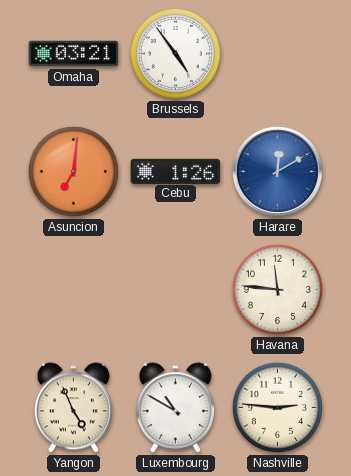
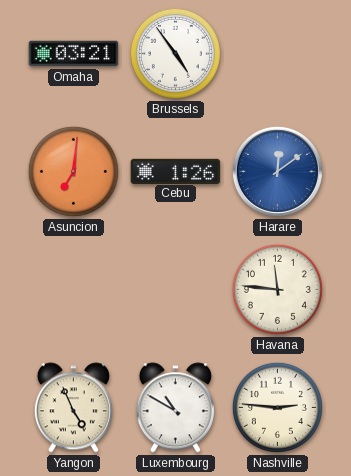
Harare: 12:10 -> 12:09 (277, 171)
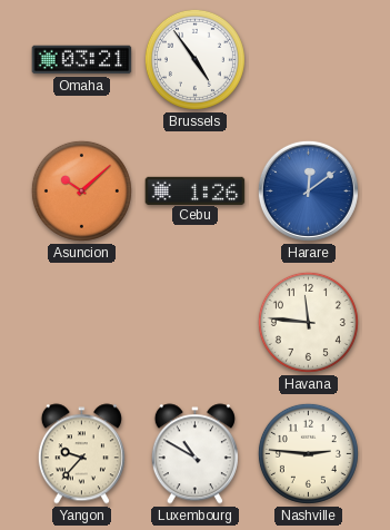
Asuncion: 7:01 -> 10:08 (81, 190)
Yangon: 4:56 -> 9:37 (81, 454)
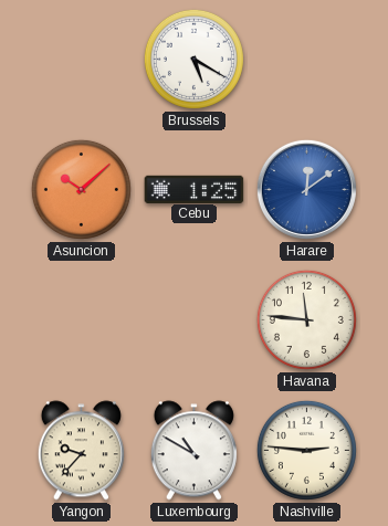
Omaha: 03:21 -> none (82, 60)
Brussels: 4:54 -> 5:20 (193, 59)
Cebu: 1:26 -> 1:25 (195, 189)
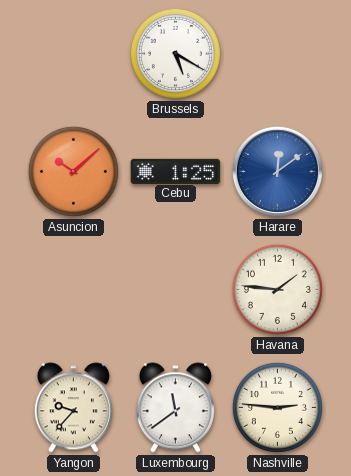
Havana: 11:46 -> 1:46 (277, 289)
Luxembourg: 10:50 -> 11:39 (175, 408)
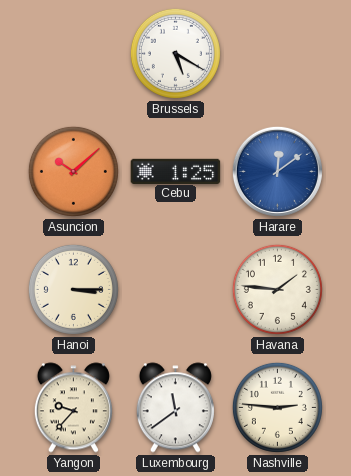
Hanoi: none -> 3:15 (73, 289)
